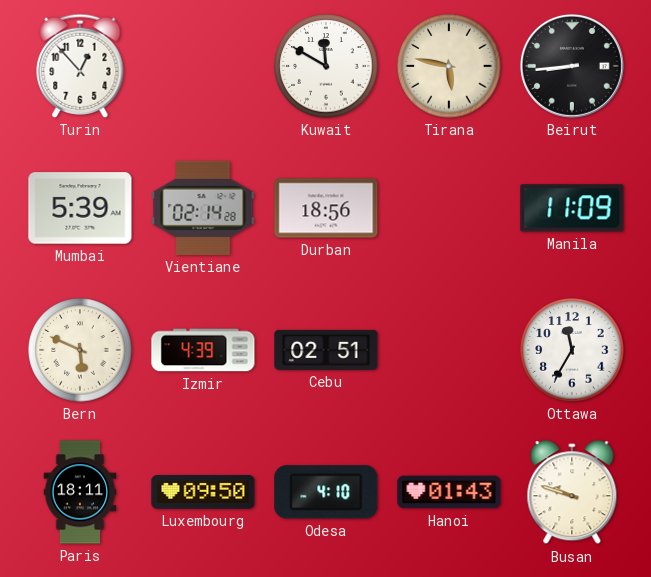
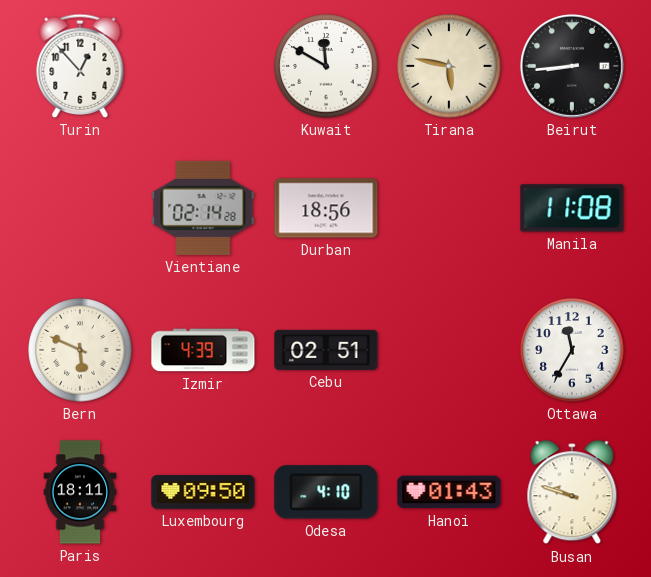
Mumbai: 5:39 -> none (80, 208)
Manila: 11:09 -> 11:08 (572, 208)
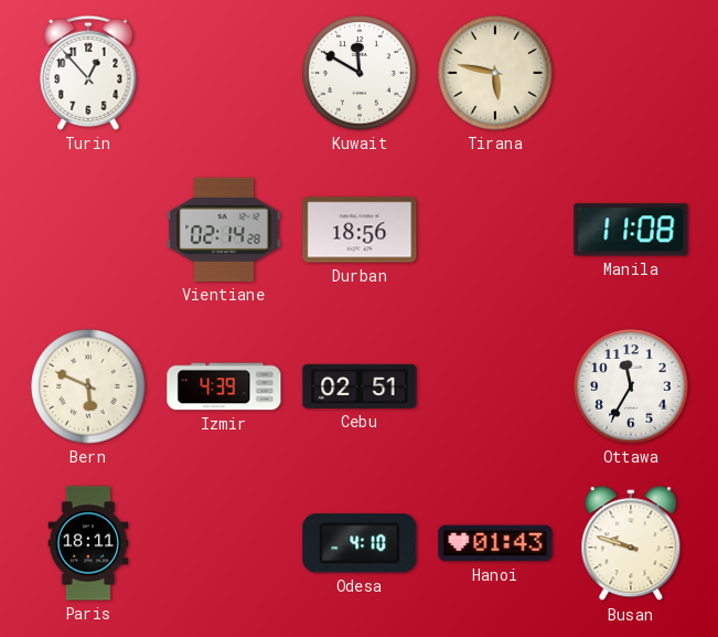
Beirut: 8:44 -> none (572, 66)
Luxembourg: 09:50 -> none (203, 492)
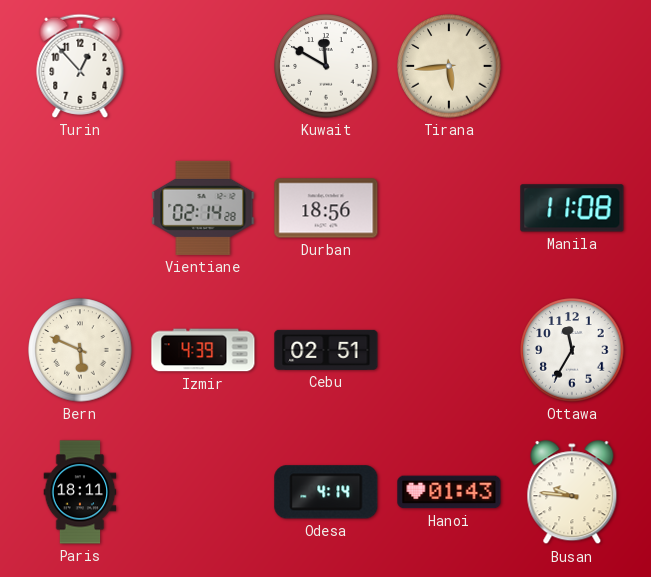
Tirana: 5:47 -> 5:44 (449, 66)
Odesa: 4:10 -> 4:14 (326, 492)
Busan: 9:48 -> 9:46 (572, 493)
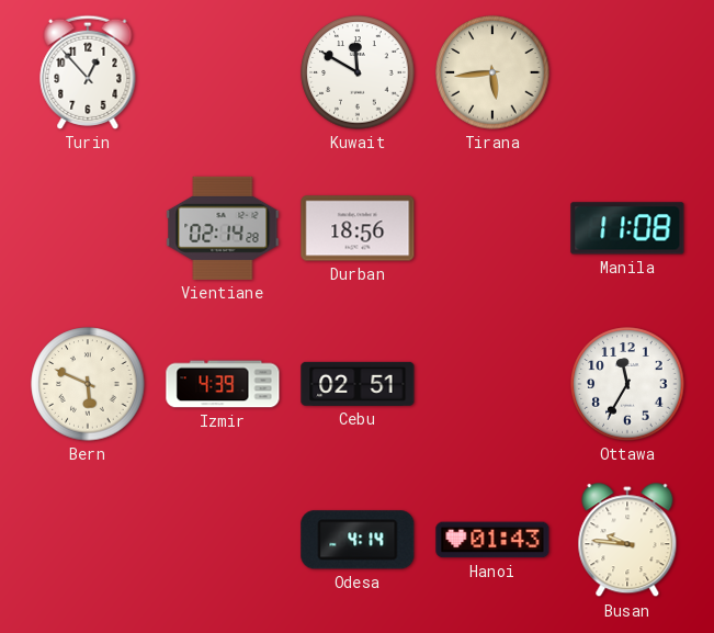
Paris: 18:11 -> none (80, 492)
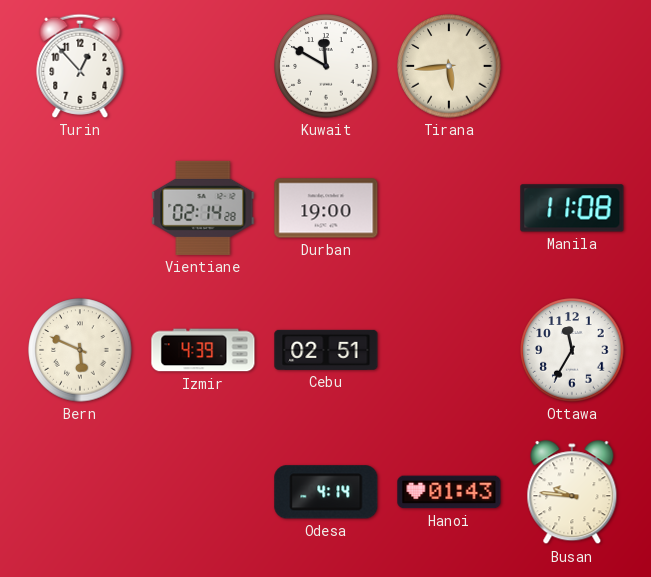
Durban: 18:56 -> 19:00 (326, 208)
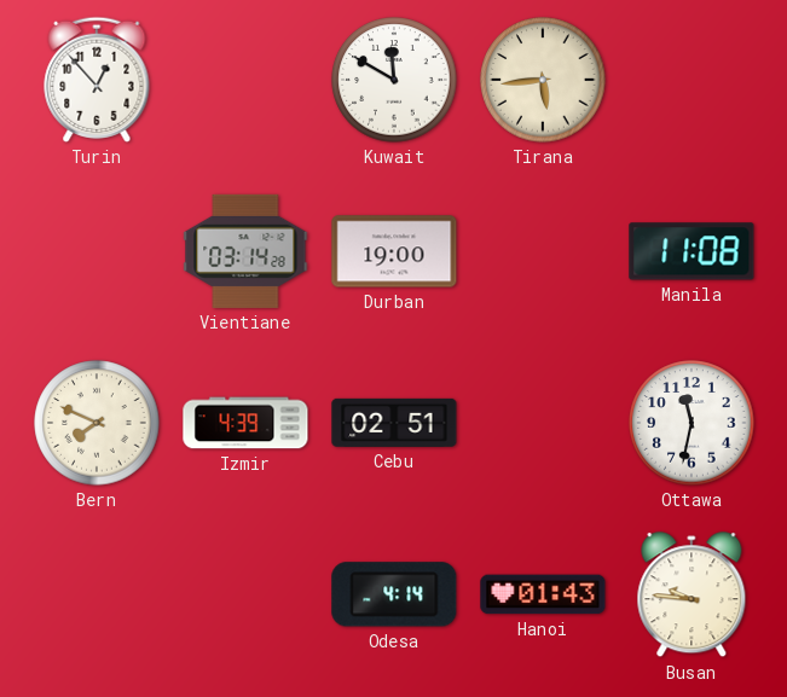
Vientiane: 02:14 -> 03:14 (245, 251)
Bern: 5:49 -> 7:49 (97, 423)
Ottawa: 11:35 -> 11:32 (691, 423)
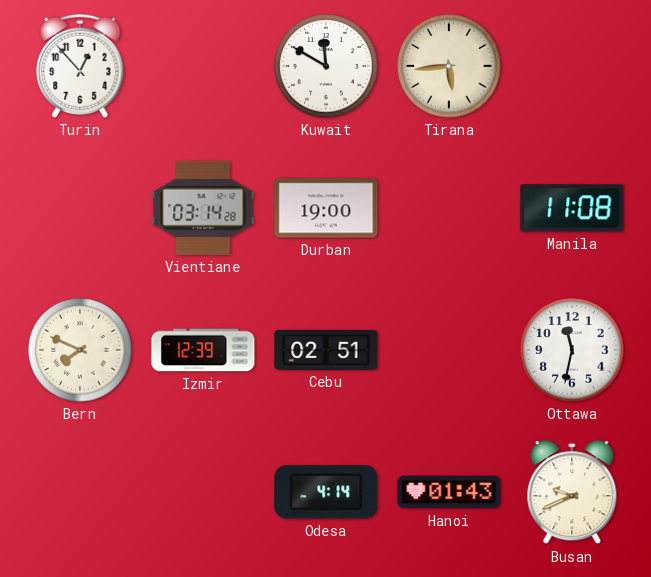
Izmir: 4:39 -> 12:39 (203, 350)
Busan: 9:46 -> 9:41 (572, 493)
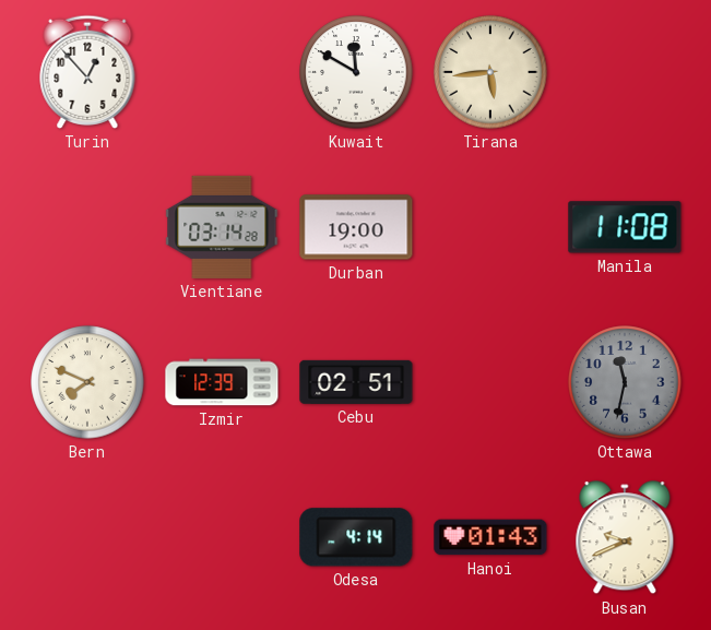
Ottawa dial: white -> grey (625, 382)
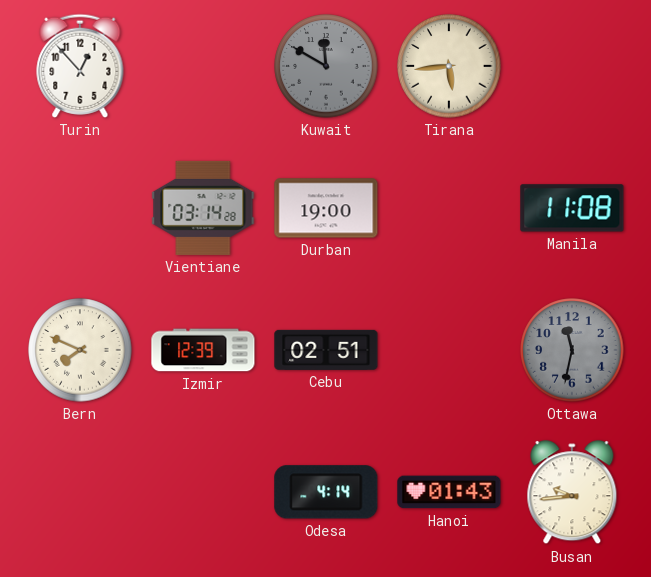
Kuwait dial: white -> grey (326, 66)
Busan: 9:41 -> 9:44 (572, 493)
